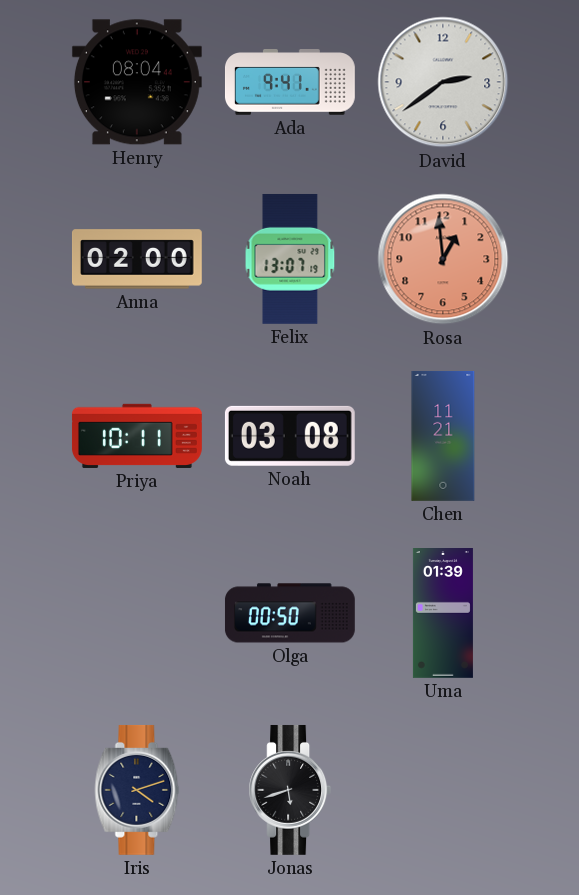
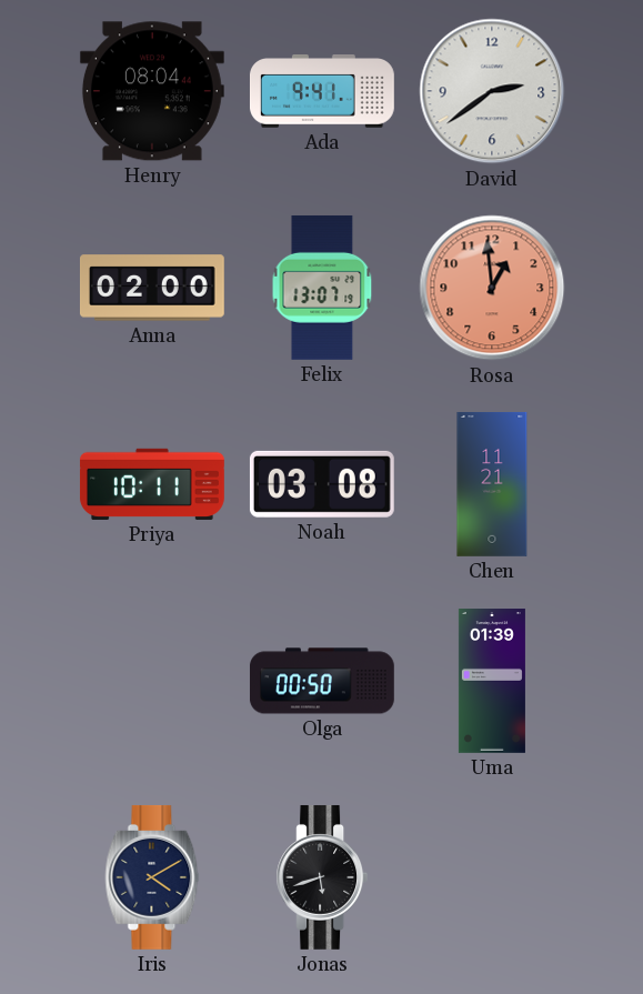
Iris: 4:12 -> 4:10 (152, 877)
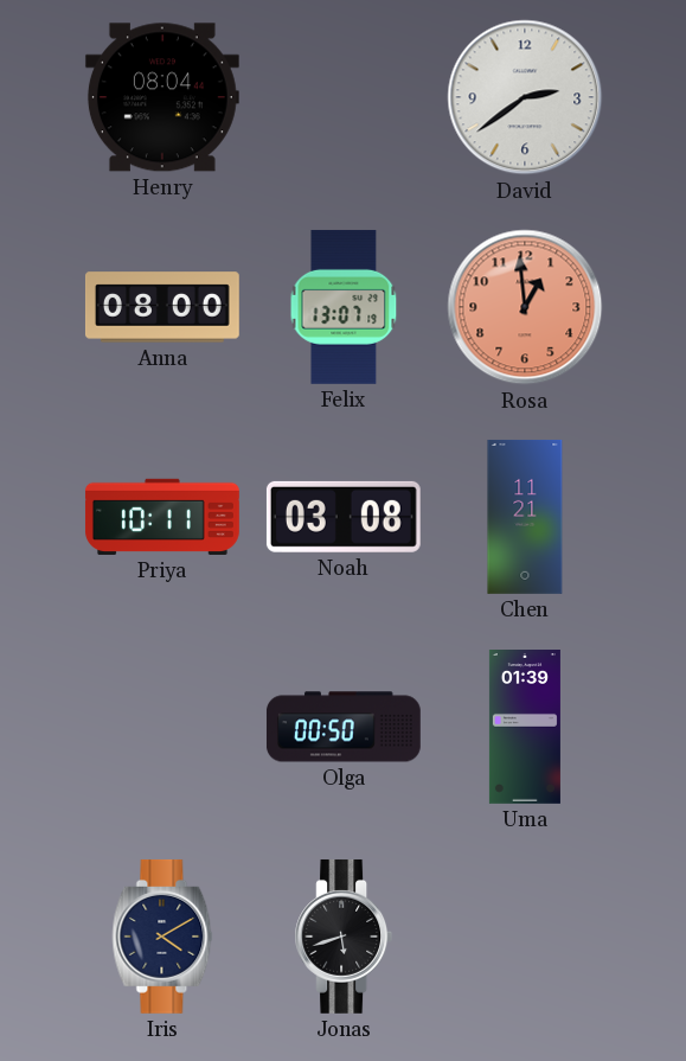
Ada: 9:41 -> none (322, 92)
Anna: 02:00 -> 08:00 (162, 307)
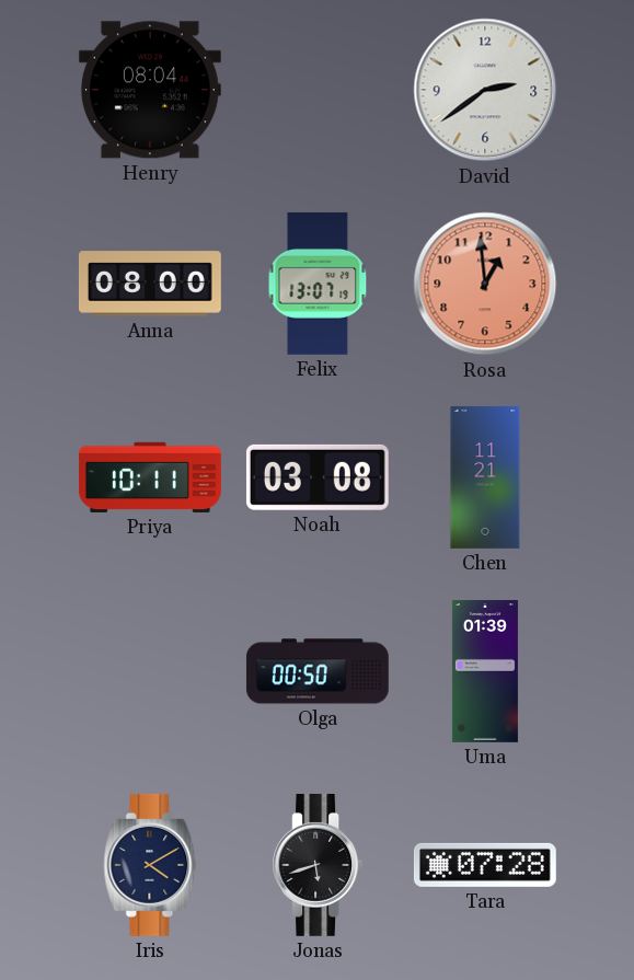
Tara: none -> 07:28 (485, 865)
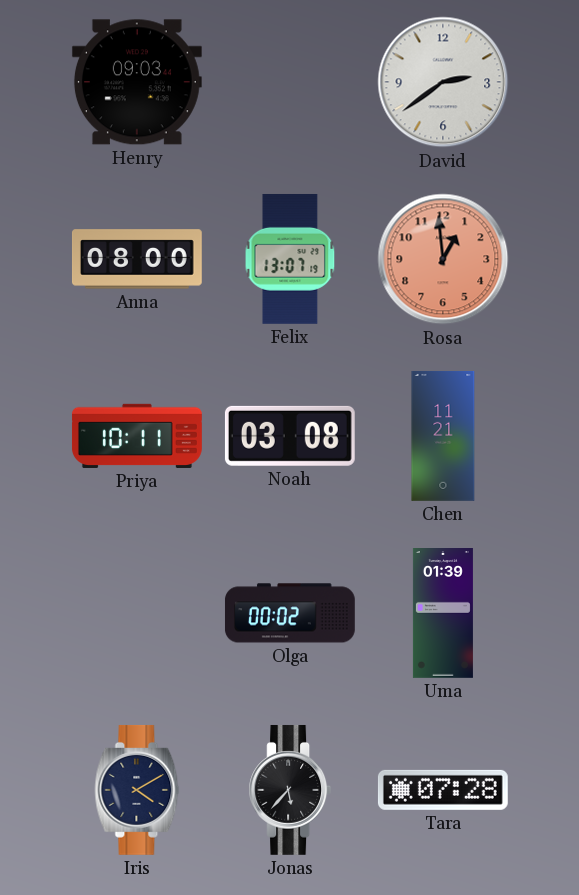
Henry: 08:04 -> 09:03 (137, 82)
Olga: 00:50 -> 00:02 (290, 613)
Jonas: 5:42 -> 5:37 (290, 790)
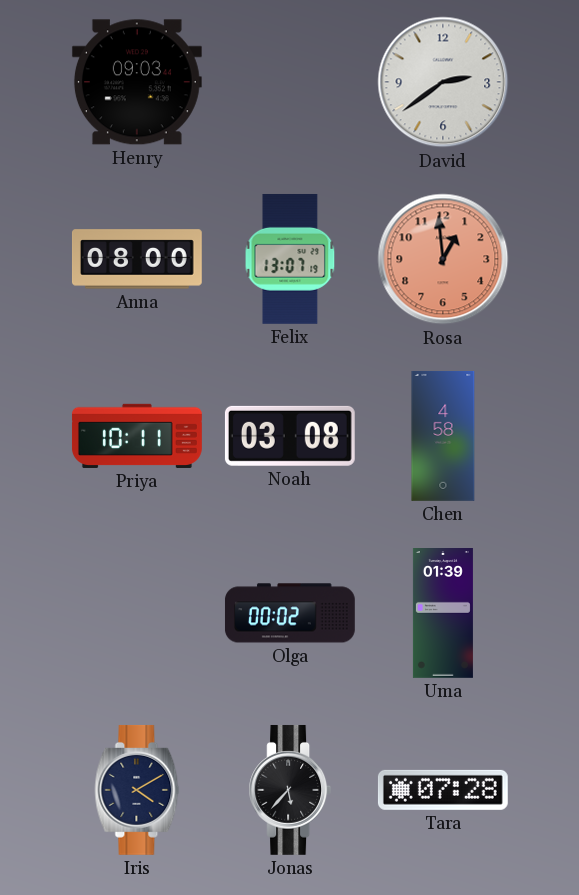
Chen: 11:21 -> 4:58 (443, 436)
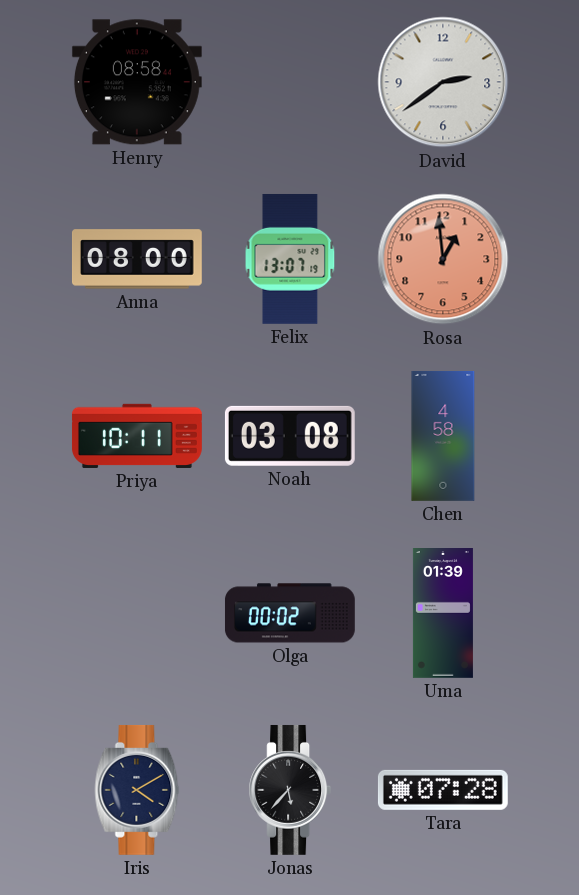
Henry: 09:03 -> 08:58 (137, 82)
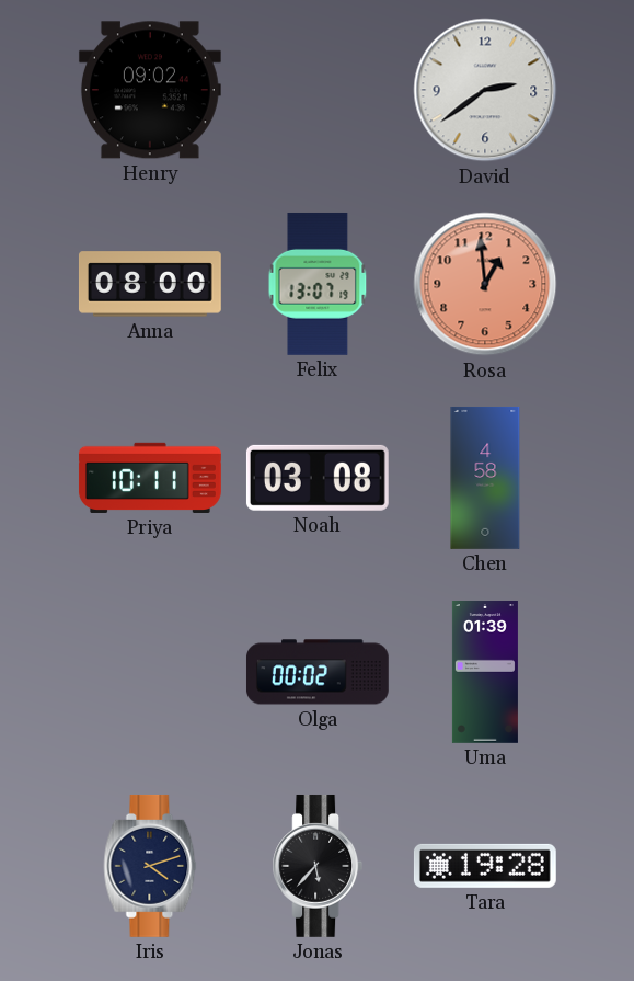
Henry: 08:58 -> 09:02 (150, 90)
Iris: 4:10 -> 4:12 (150, 866)
Tara: 07:28 -> 19:28 (485, 866)
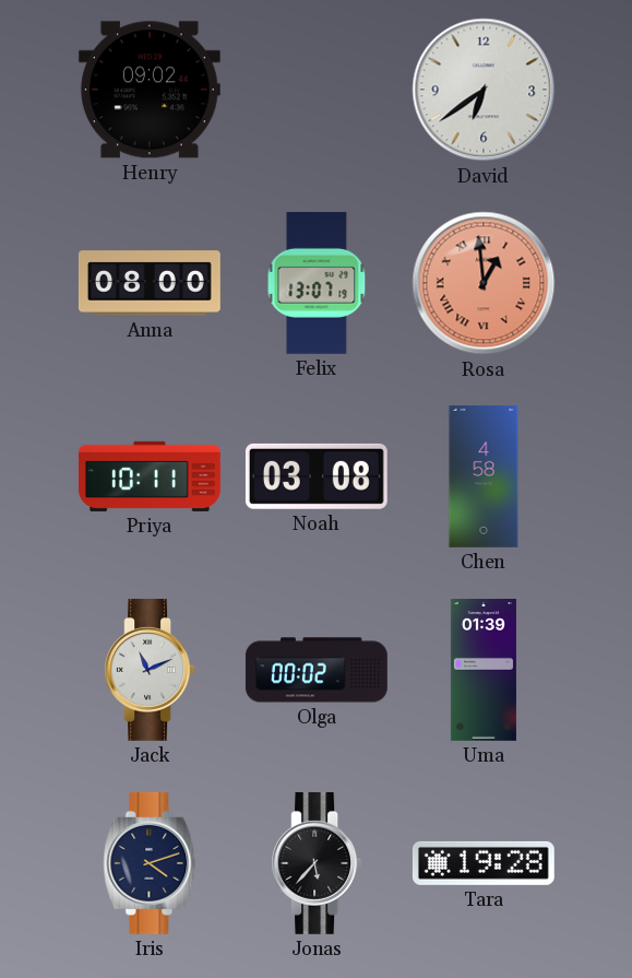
David: 2:39 -> 6:39 (484, 90)
Rosa numerals: Arabic -> Roman (484, 283)
Jack: none -> 11:11 (150, 670)
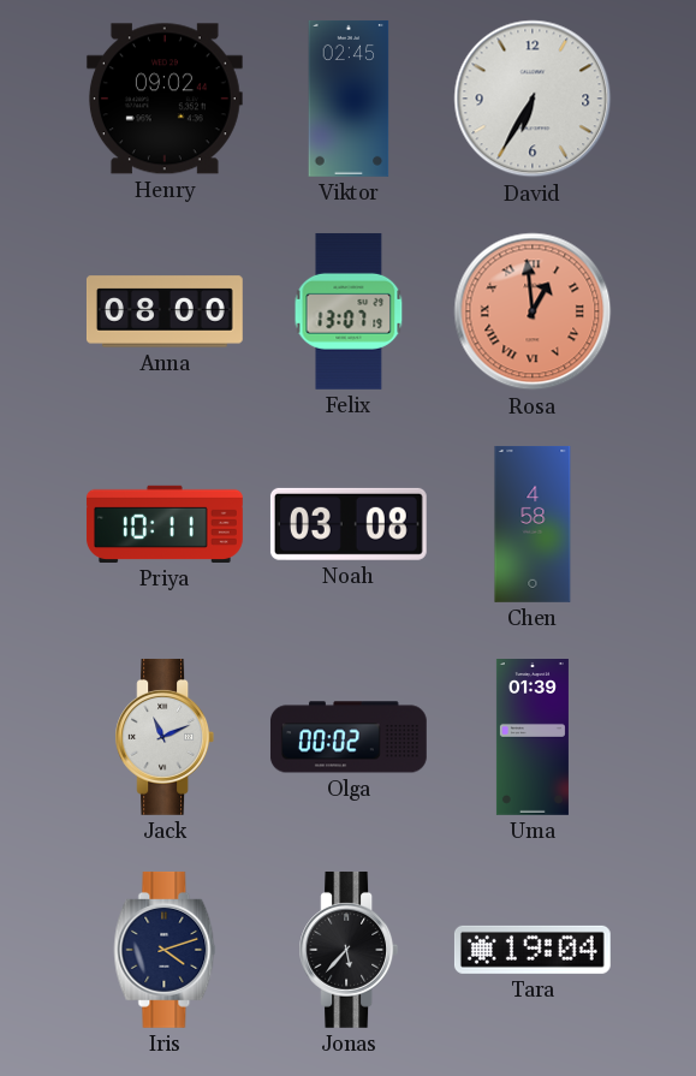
Viktor: none -> 02:45 (349, 99)
David: 6:39 -> 6:35 (533, 99)
Tara: 19:28 -> 19:04 (533, 950)
